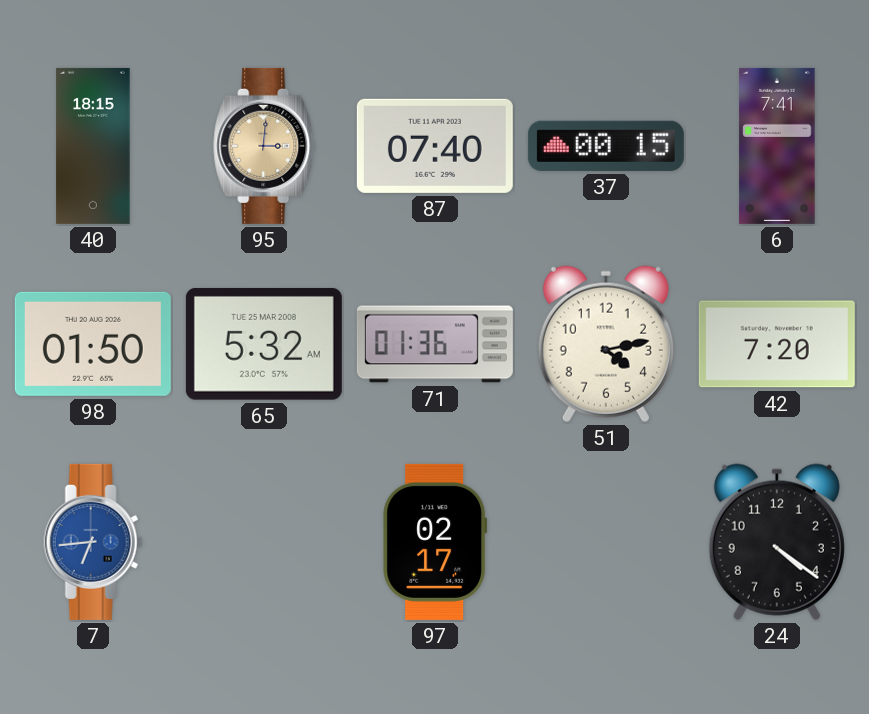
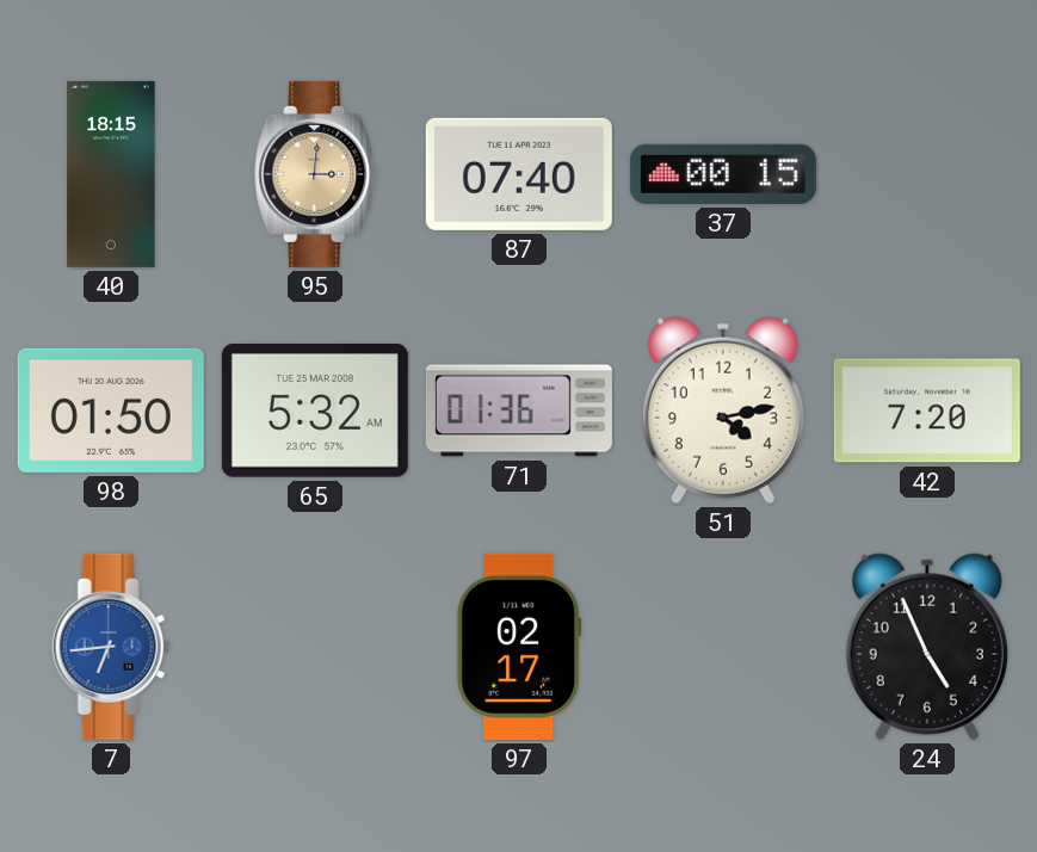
6: 7:41 -> none (777, 146)
24: 4:21 -> 4:56 (927, 647)
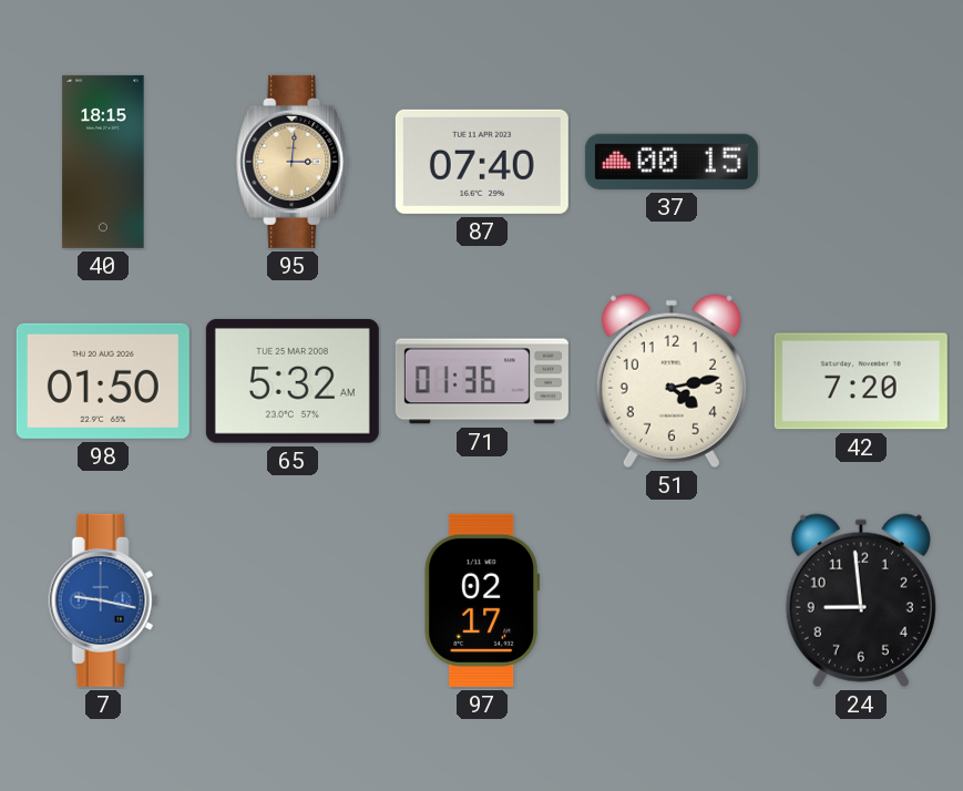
7: 6:44 -> 9:17 (103, 600)
24: 4:56 -> 8:59 (861, 600)
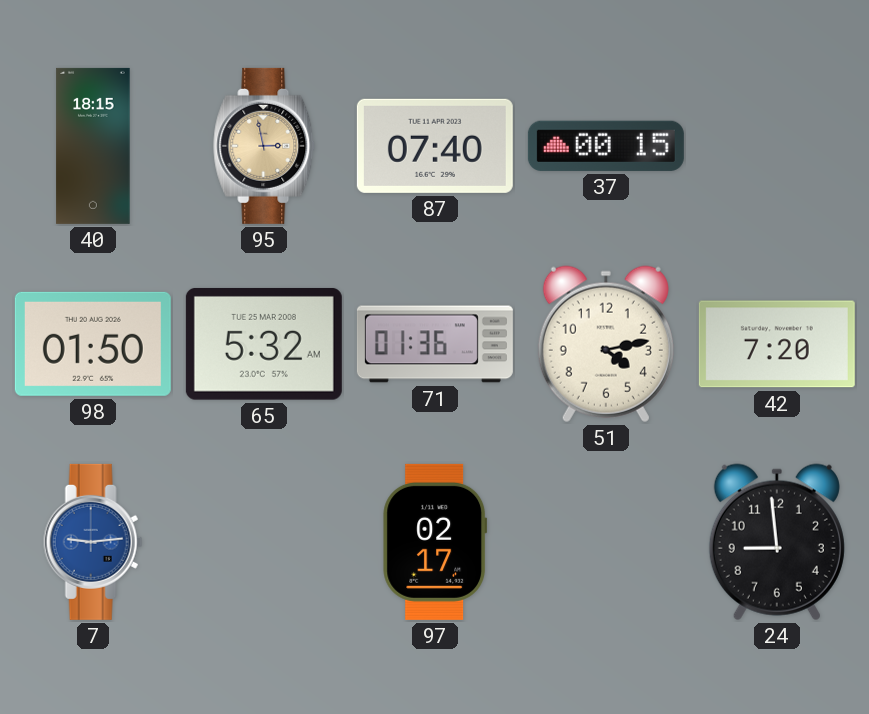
95: 3:01 -> 2:58 (265, 146)
7: 9:17 -> 9:14 (93, 542)
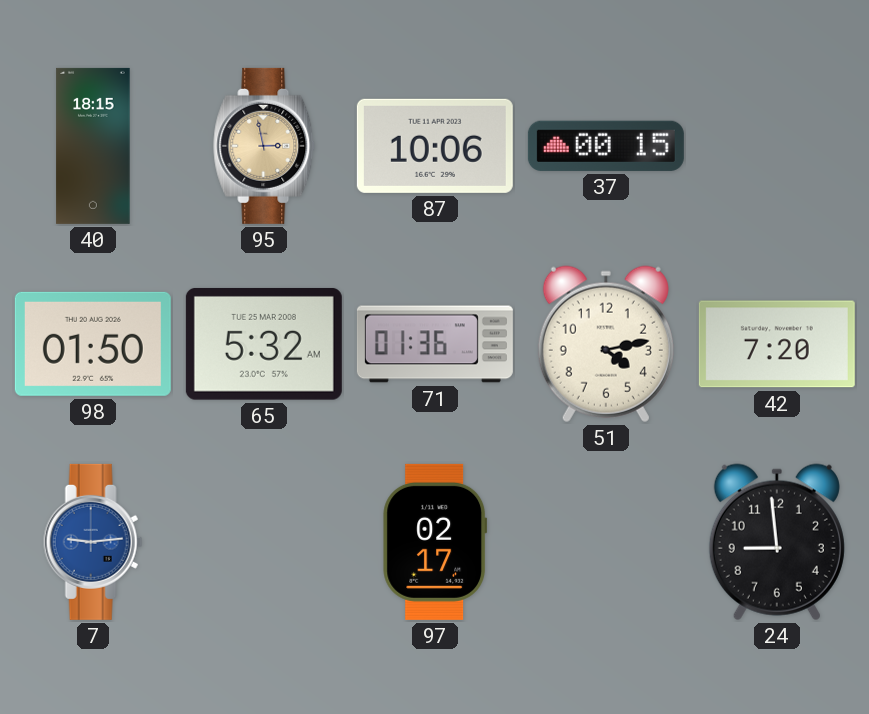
87: 07:40 -> 10:06 (435, 146)
